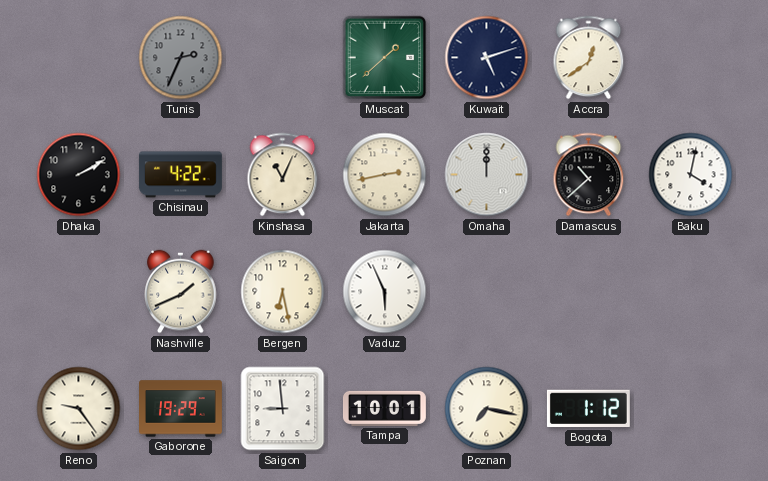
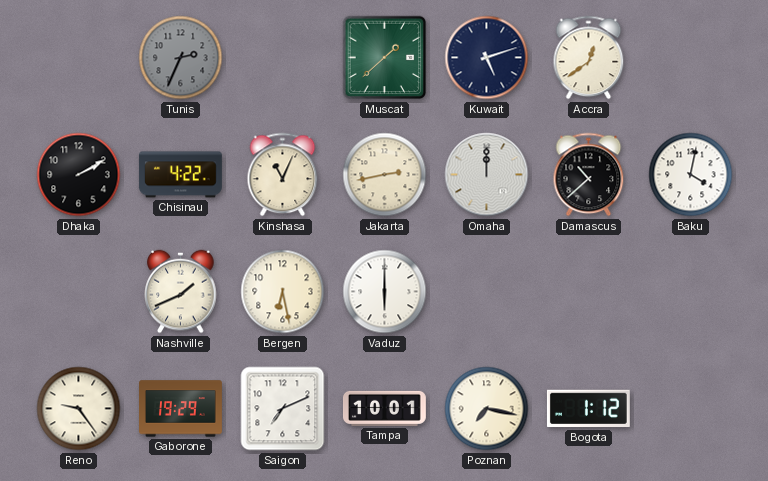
Vaduz: 5:56 -> 6:00 (385, 292)
Saigon: 8:59 -> 7:11 (283, 409)
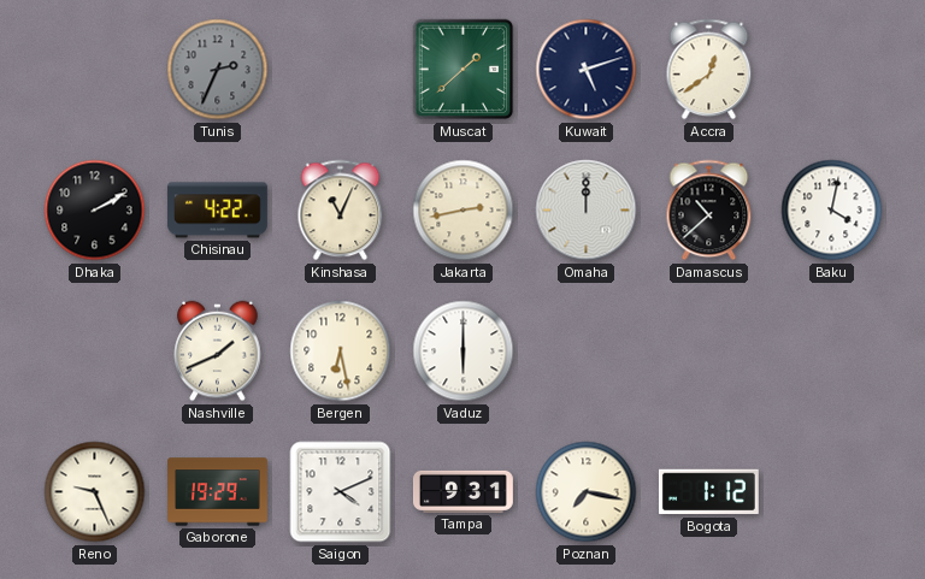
Reno: 9:24 -> 9:26 (95, 492)
Saigon: 7:11 -> 4:11 (341, 492)
Tampa: 10:01 -> 9:31 (462, 491)
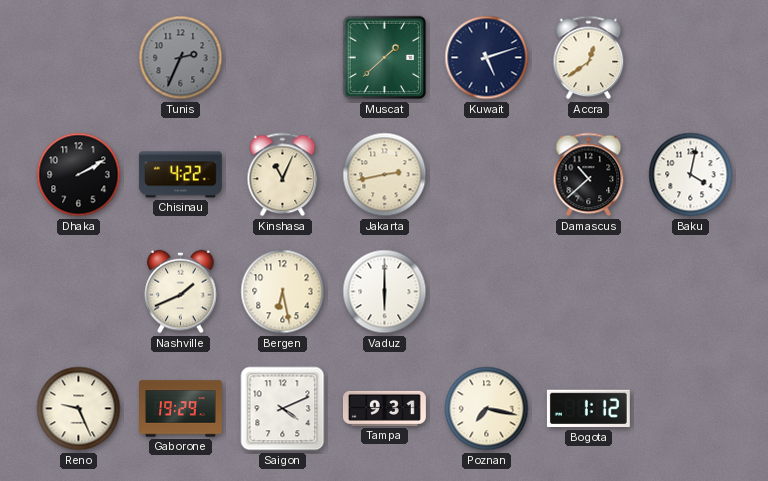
Omaha: 12:00 -> none (587, 211)
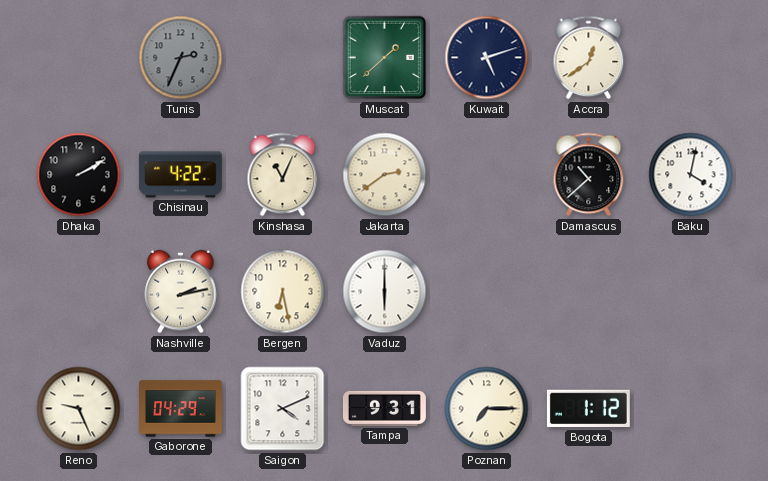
Jakarta: 2:43 -> 2:39 (385, 175)
Nashville: 1:41 -> 2:13 (181, 292)
Gaborone: 19:29 -> 04:29 (181, 409)
Poznan: 7:17 -> 7:15 (487, 409)
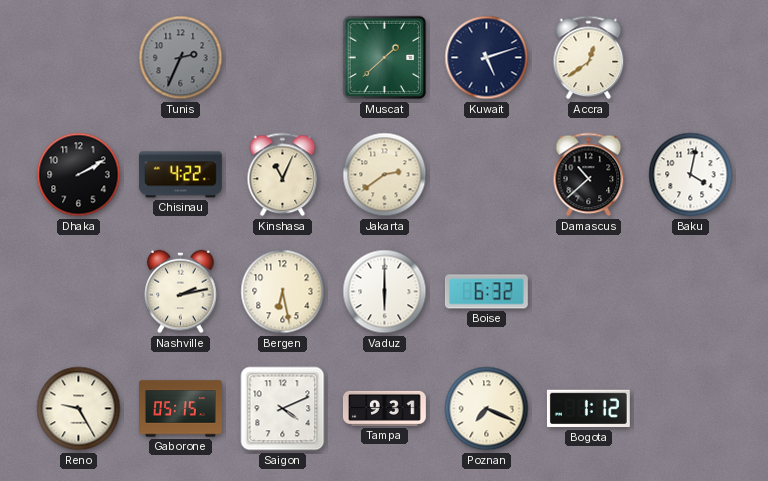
Boise: none -> 6:32 (486, 292)
Reno: 9:26 -> 9:25 (79, 409)
Gaborone: 04:29 -> 05:15 (181, 409)
Poznan: 7:15 -> 7:19 (487, 409)
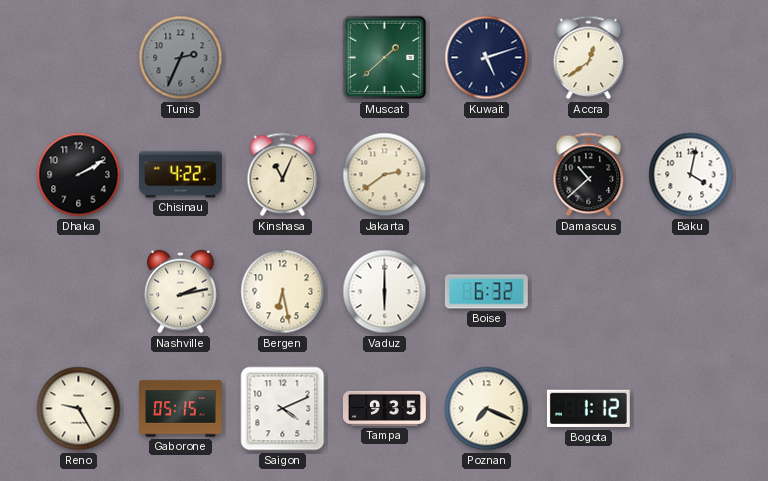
Tampa: 9:31 -> 9:35 (384, 408)
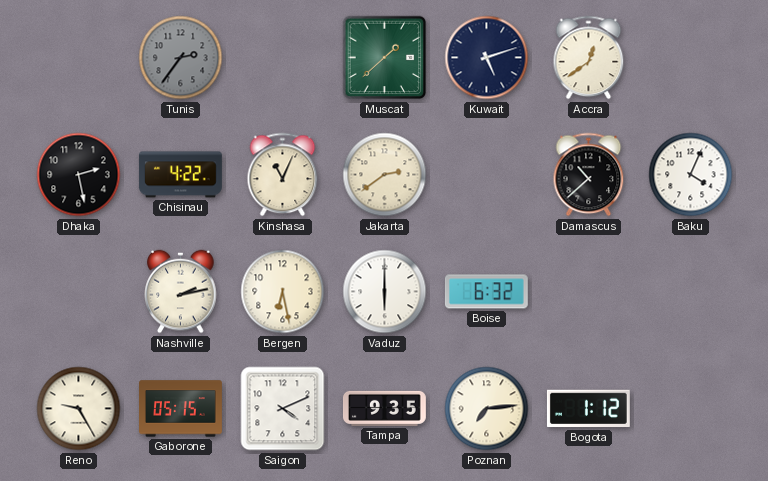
Tunis: 2:34 -> 2:36 (181, 58)
Dhaka: 2:10 -> 2:28 (79, 175)
Baku: 4:02 -> 4:04 (691, 175)
Poznan: 7:19 -> 7:14 (487, 409)
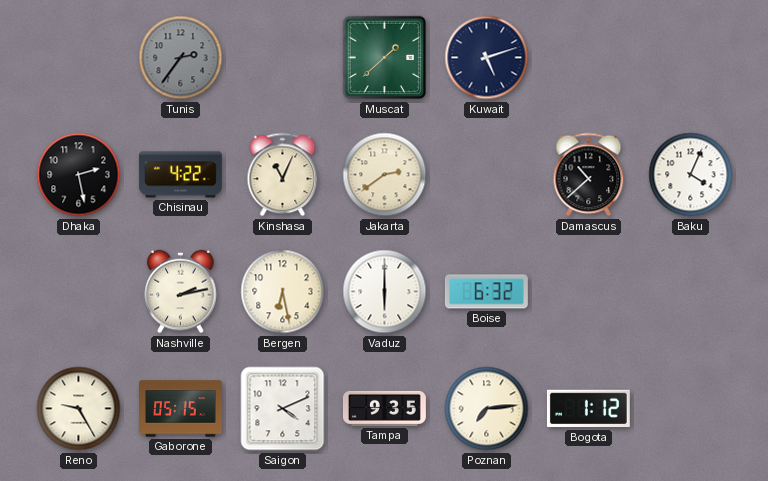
Accra: 12:39 -> none (589, 58)
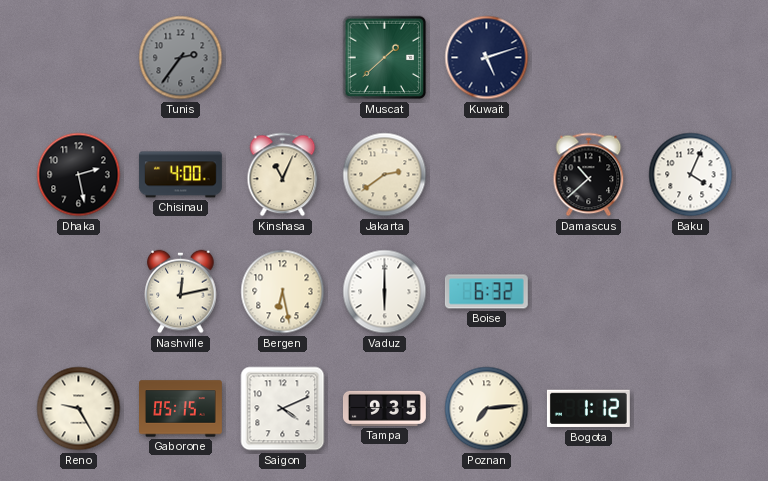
Chisinau: 4:22 -> 4:00 (180, 175)
Nashville: 2:13 -> 12:13 (181, 292)
